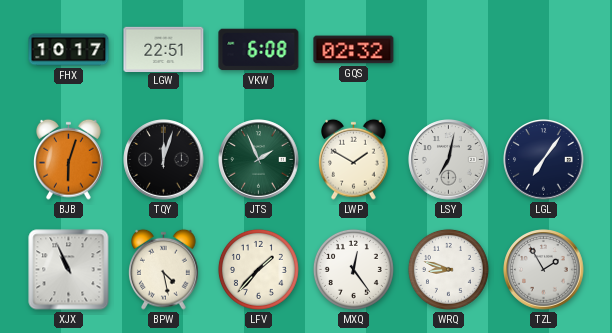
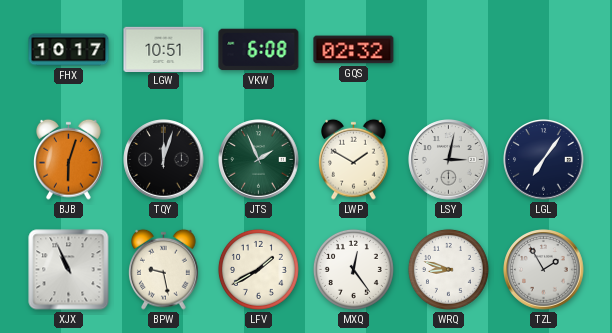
LGW: 22:51 -> 10:51 (164, 49)
LSY: 7:02 -> 3:02 (449, 160)
BPW: 4:28 -> 9:28 (164, 269)
LFV: 1:37 -> 1:40 (258, 269)
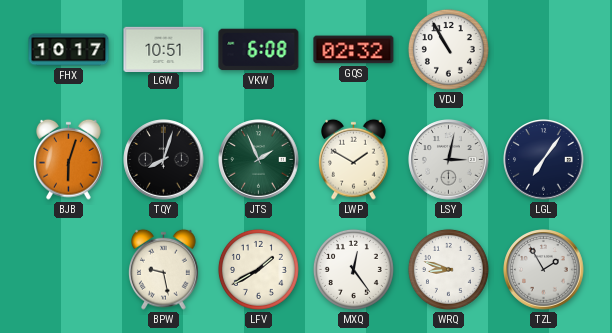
VDJ: none -> 10:55 (448, 49)
TQY: 12:03 -> 8:03 (164, 160)
XJX: 10:56 -> none (69, 270)
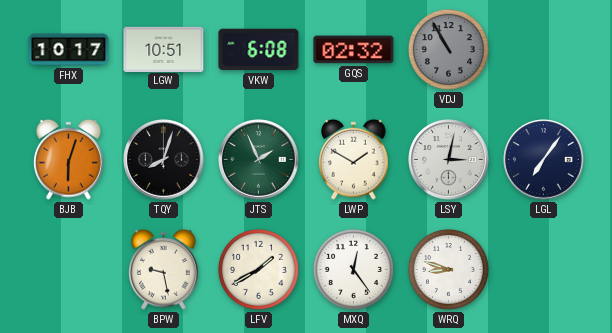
VDJ dial: white -> grey (448, 49)
TZL: 1:55 -> none (544, 270)
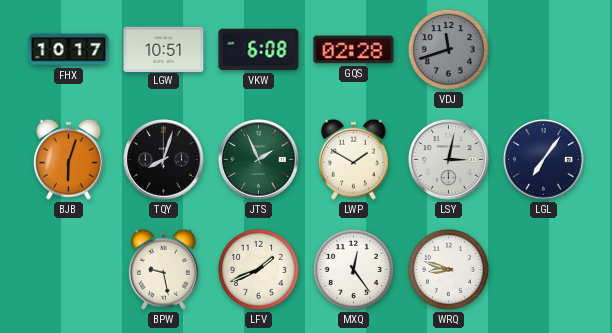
GQS: 02:32 -> 02:28 (354, 50)
VDJ: 10:55 -> 11:42 (448, 49)
LFV: 1:40 -> 1:41 (258, 269)
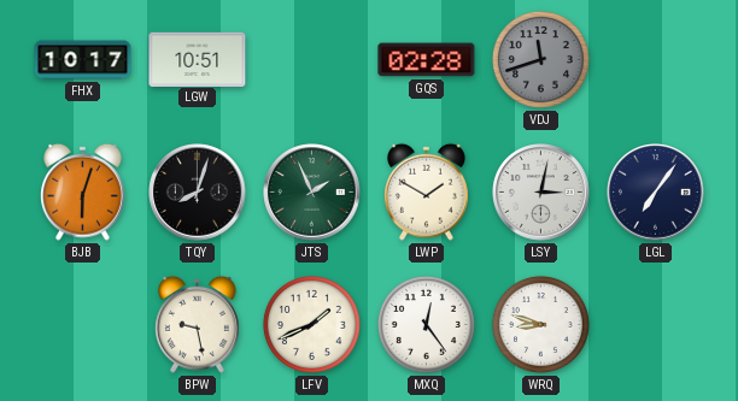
VKW: 6:08 -> none (259, 50)
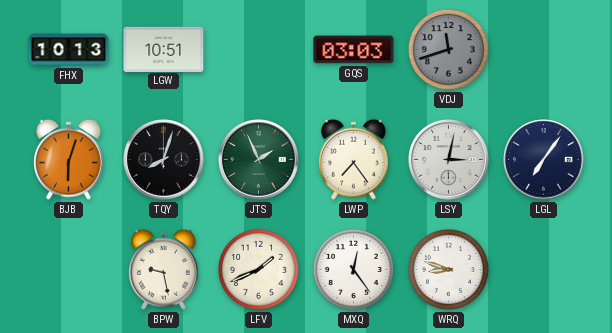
FHX: 10:17 -> 10:13 (69, 50)
GQS: 02:28 -> 03:03 (354, 50)
LWP: 1:50 -> 7:24 (354, 159)
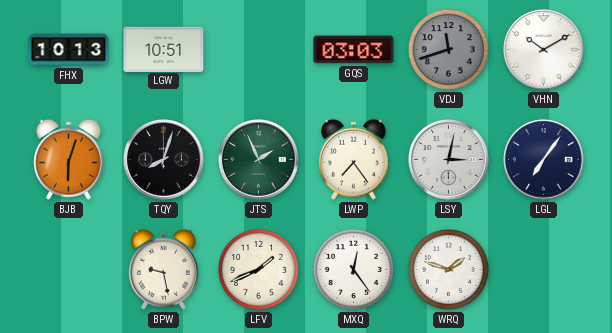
VHN: none -> 10:10 (544, 50)
WRQ: 8:48 -> 1:48 (448, 269)
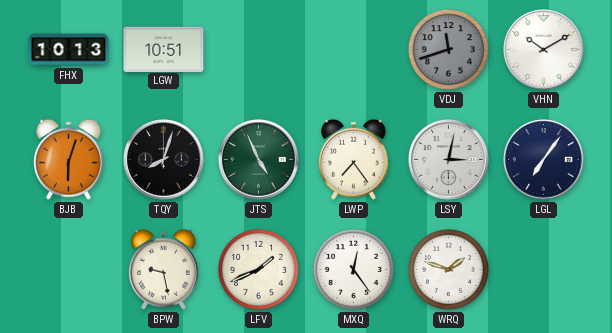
GQS: 03:03 -> none (354, 50)
JTS: 1:56 -> 4:56 (259, 160)
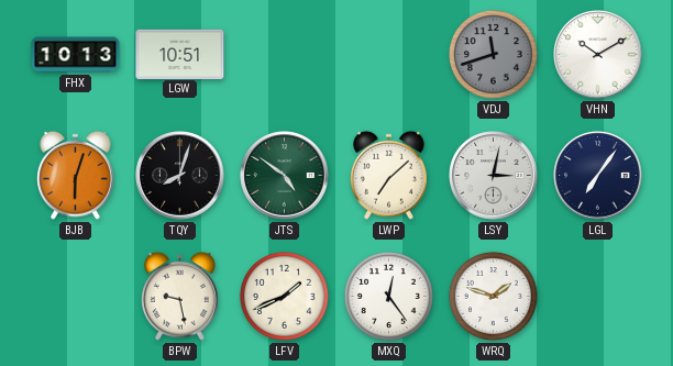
JTS: 4:56 -> 4:51 (285, 176)
LWP: 7:24 -> 7:08 (389, 175)
